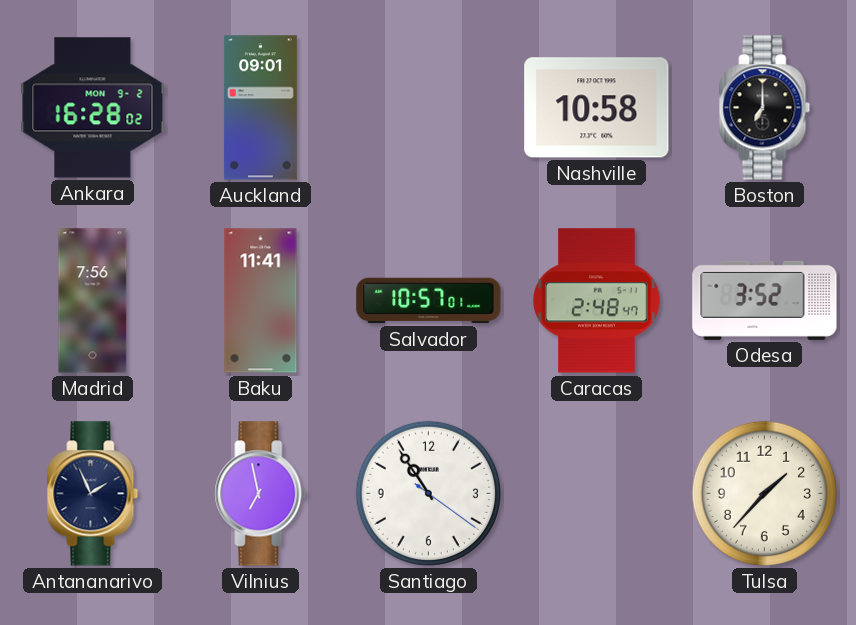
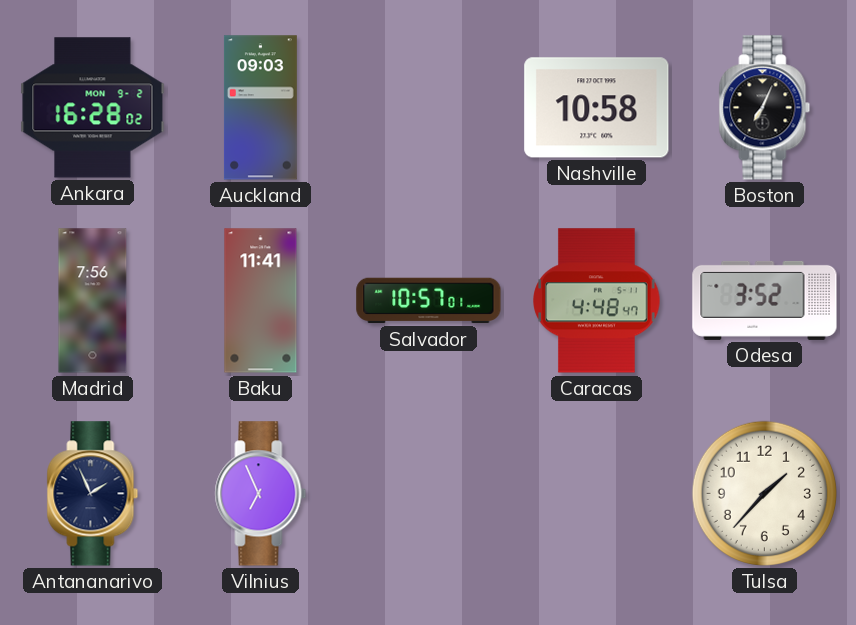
Auckland: 09:01 -> 09:03 (260, 108)
Boston: 7:00 -> 7:04 (765, 108)
Caracas: 2:48 -> 4:48 (597, 301)
Vilnius: 6:58 -> 6:56 (261, 494)
Santiago: 10:54 -> none (428, 493)
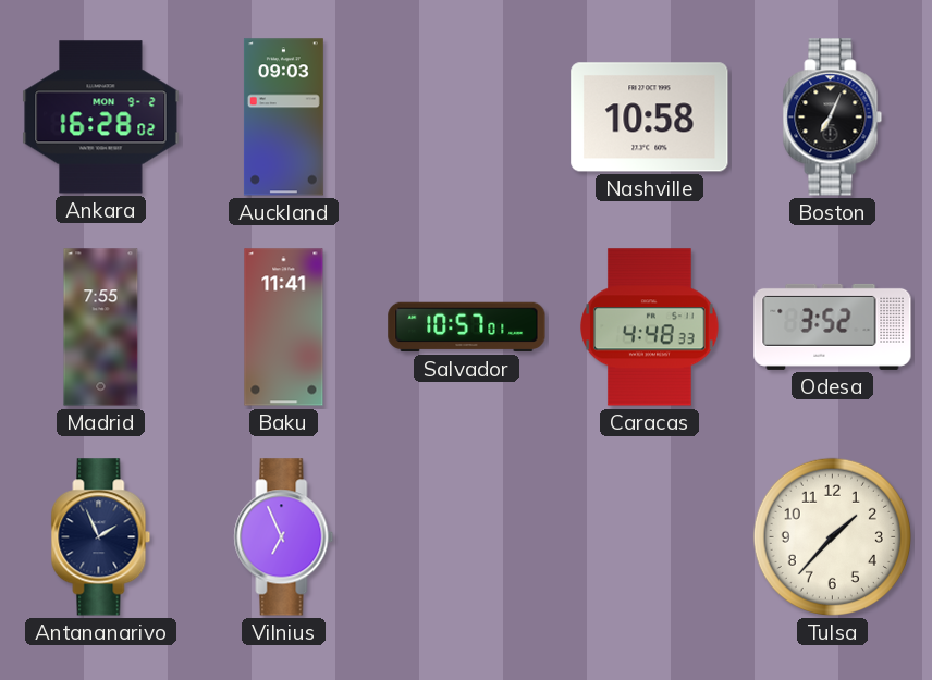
Madrid: 7:56 -> 7:55 (101, 327)
Caracas: 4:48:47 -> 4:48:33 (650, 327)
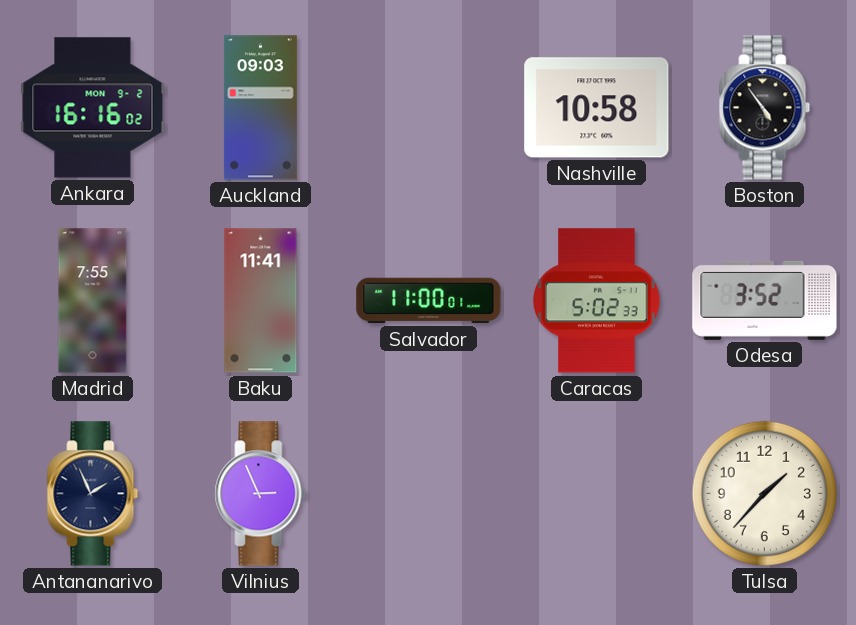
Ankara: 16:28 -> 16:16 (93, 108)
Boston: 7:04 -> 4:54 (765, 108)
Salvador: 10:57 -> 11:00 (429, 301)
Caracas: 4:48 -> 5:02 (597, 301)
Vilnius: 6:56 -> 2:56 (261, 494)
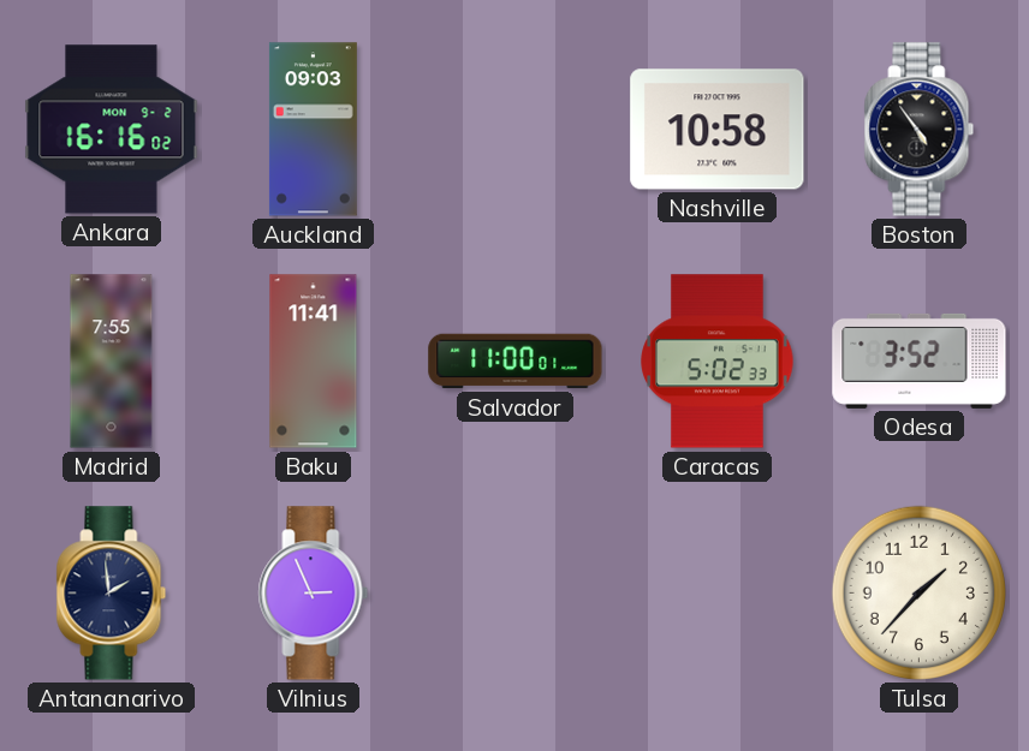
Antananarivo: 1:56 -> 1:59 (112, 594)
